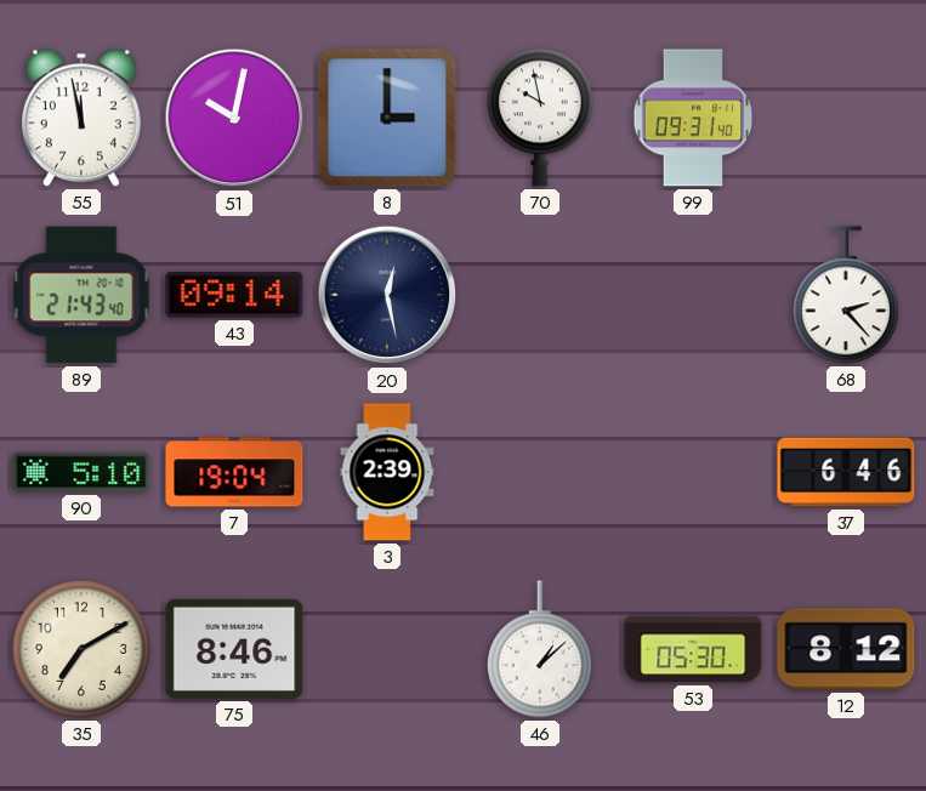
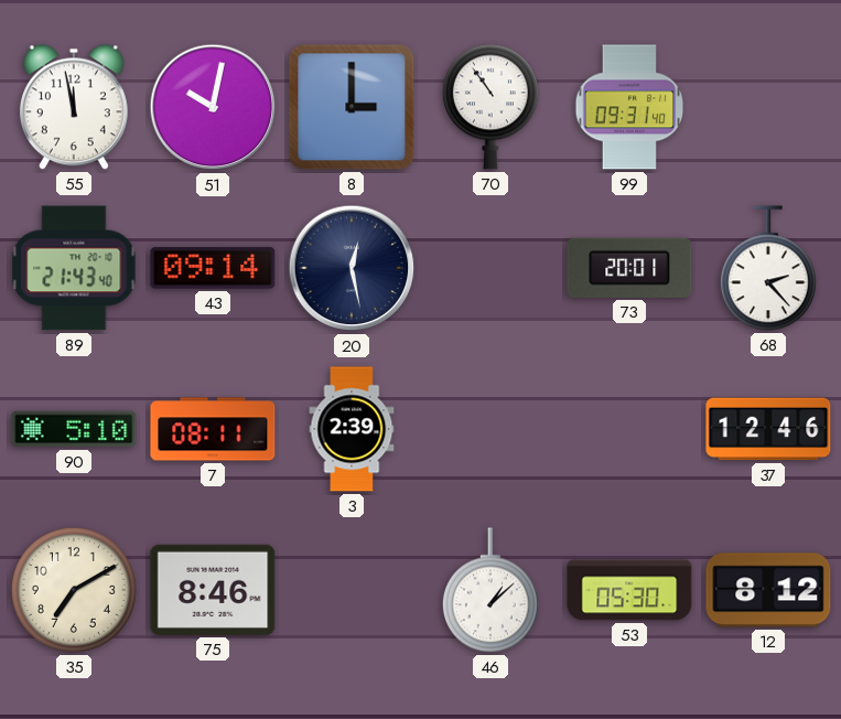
70: 9:58 -> 10:54 (490, 107)
73: none -> 20:01 (629, 268)
7: 19:04 -> 08:11 (213, 429)
37: 6:46 -> 12:46 (768, 429)
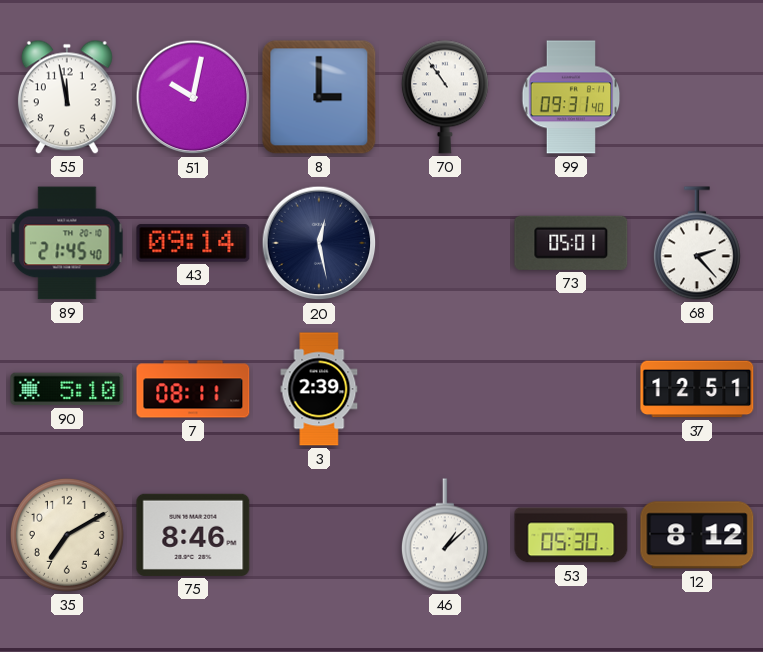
89: 21:43 -> 21:45 (67, 243)
73: 20:01 -> 05:01 (571, 243)
37: 12:46 -> 12:51 (697, 389)
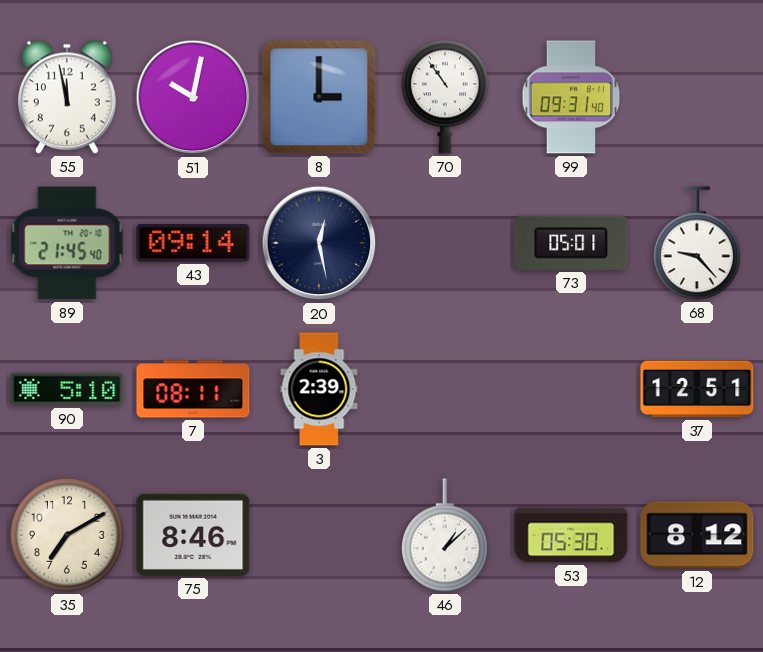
68: 2:23 -> 9:23 (697, 243)
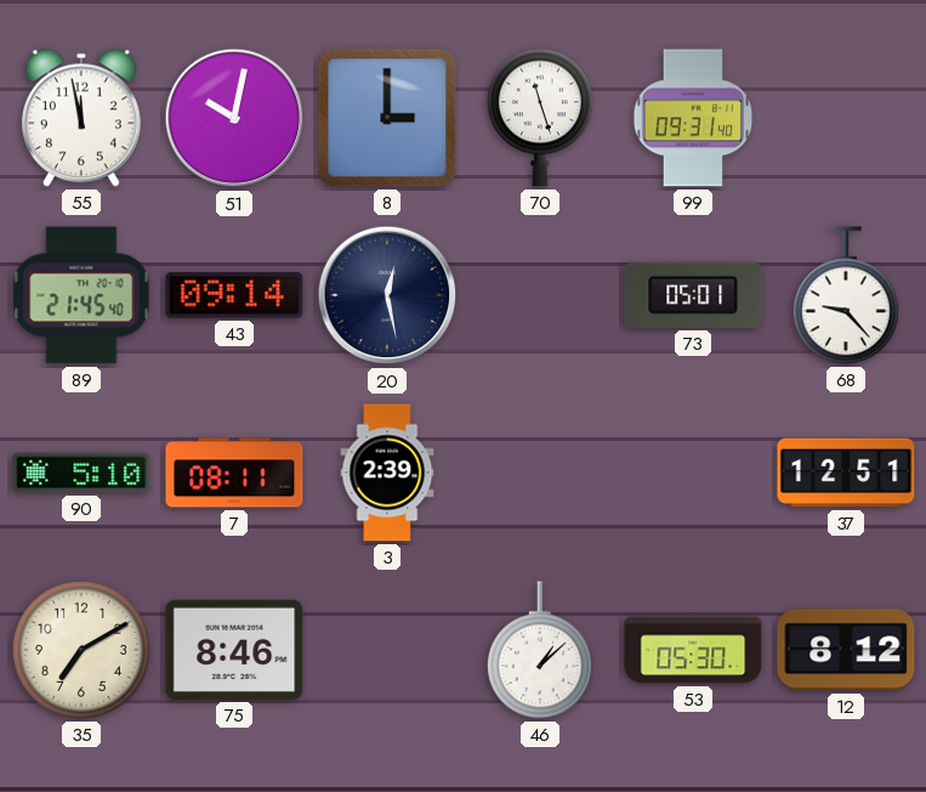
70: 10:54 -> 11:27 (540, 118)
